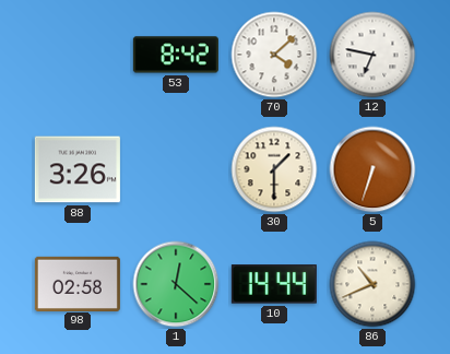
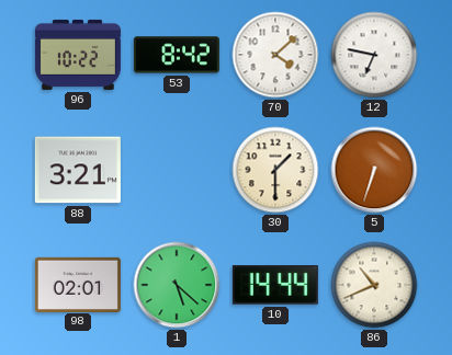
96: none -> 10:22 (78, 55)
88: 3:26 -> 3:21 (78, 170)
98: 02:58 -> 02:01 (78, 284)
1: 12:22 -> 5:22 (177, 285)
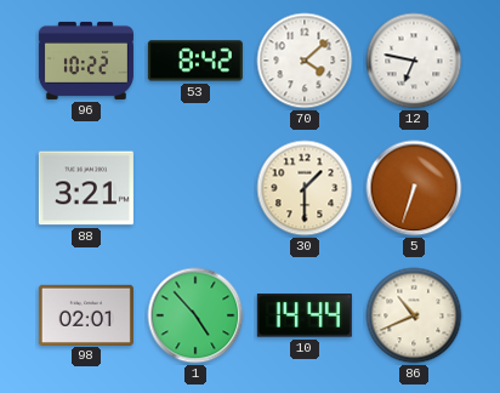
1: 5:22 -> 4:53 (195, 315)
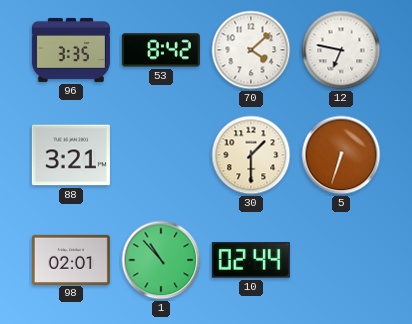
96: 10:22 -> 3:35 (71, 50)
1: 4:53 -> 10:53 (161, 260)
10: 14:44 -> 02:44 (251, 260)
86: 10:41 -> none (414, 315)
